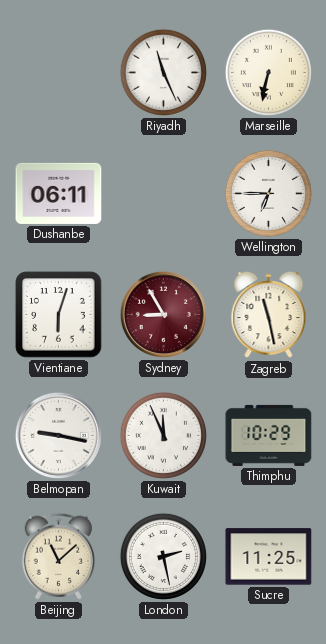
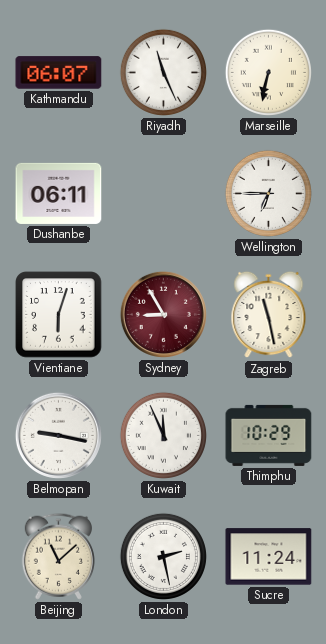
Kathmandu: none -> 06:07 (59, 73)
Sucre: 11:25 -> 11:24 (269, 557)
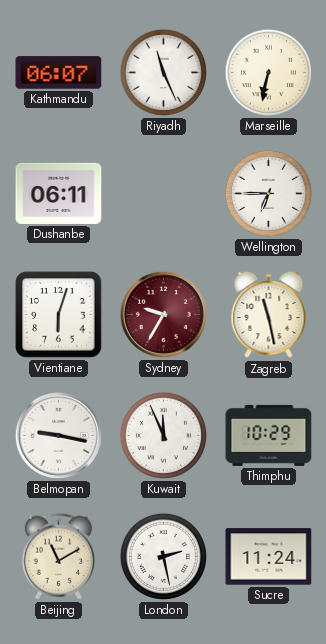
Sydney: 8:55 -> 9:35 (163, 314)
Beijing: 11:08 -> 11:10 (58, 556)
